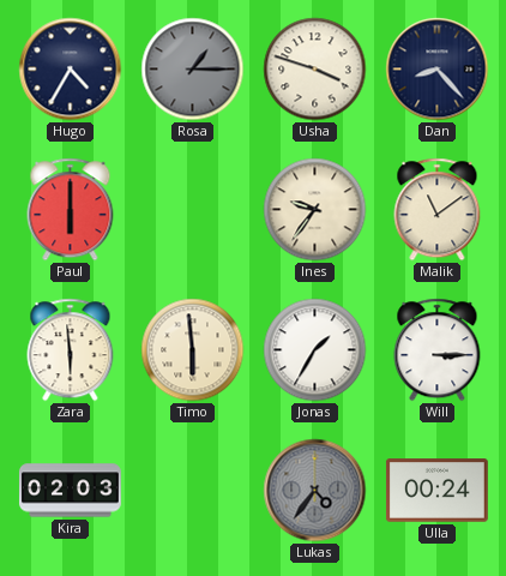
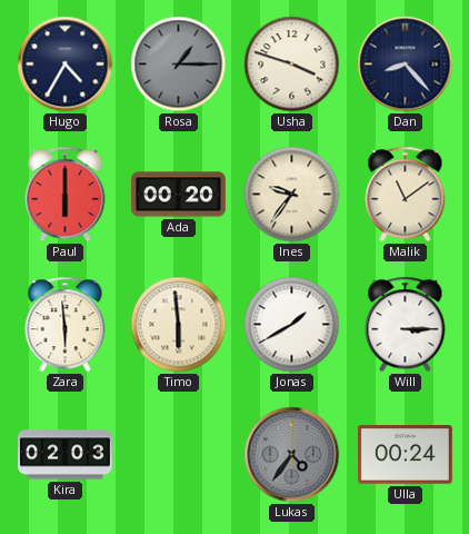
Ada: none -> 00:20 (178, 195)
Jonas: 1:35 -> 1:40 (292, 325)
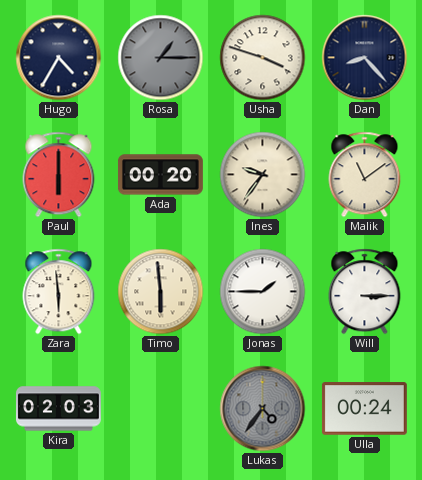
Jonas: 1:40 -> 1:45 (263, 292)
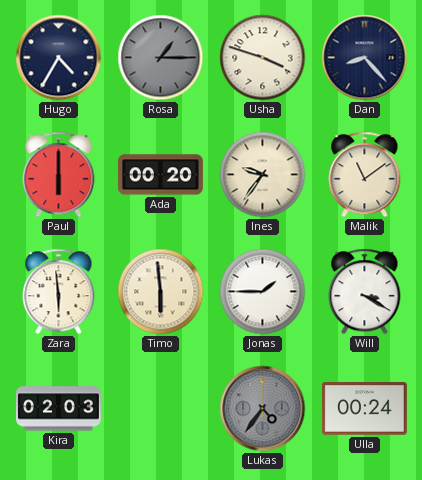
Will: 3:15 -> 3:20 (365, 292)
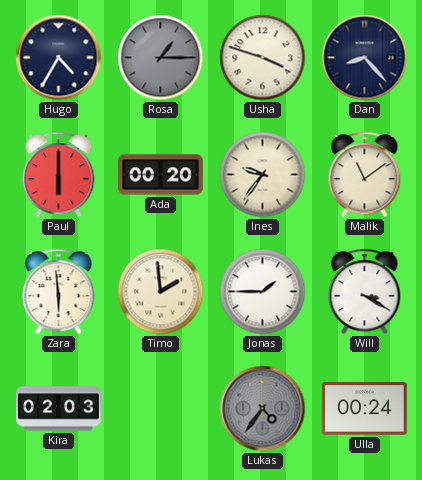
Timo: 5:59 -> 1:59 (161, 292)
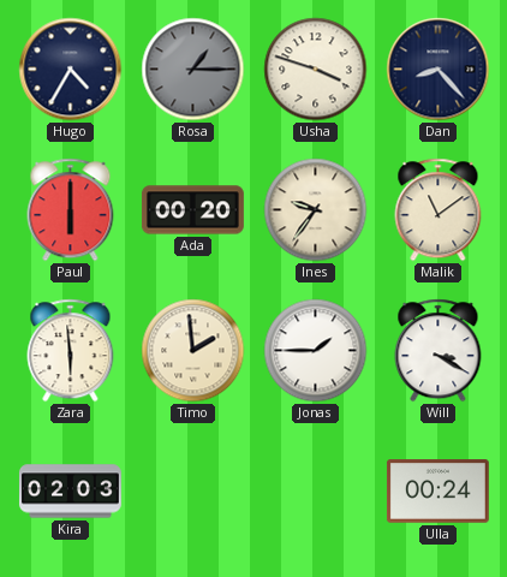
Lukas: 4:36 -> none (263, 409)
